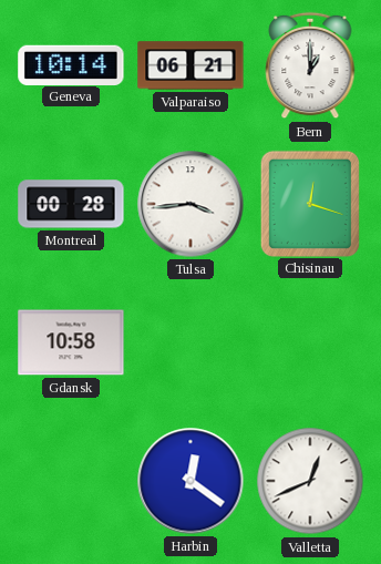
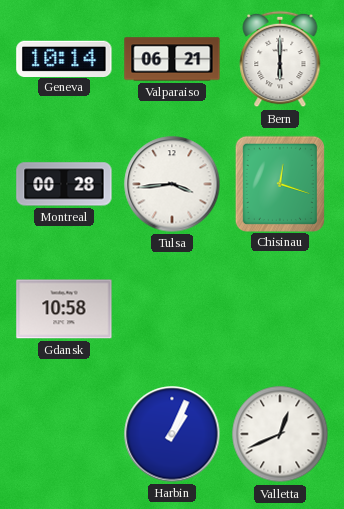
Bern: 1:00 -> 6:00 (280, 59)
Harbin: 12:21 -> 1:04 (172, 434)
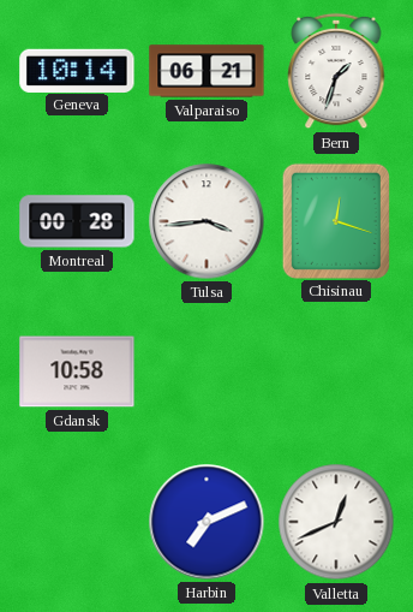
Bern: 6:00 -> 1:33 (336, 71)
Harbin: 1:04 -> 7:11 (206, 522)
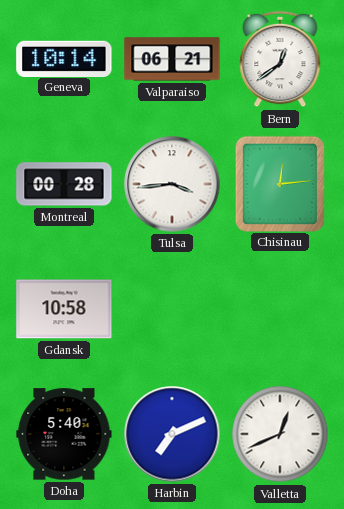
Bern: 1:33 -> 12:39 (280, 59)
Chisinau: 12:18 -> 12:14 (279, 183)
Doha: none -> 5:40 (64, 434)
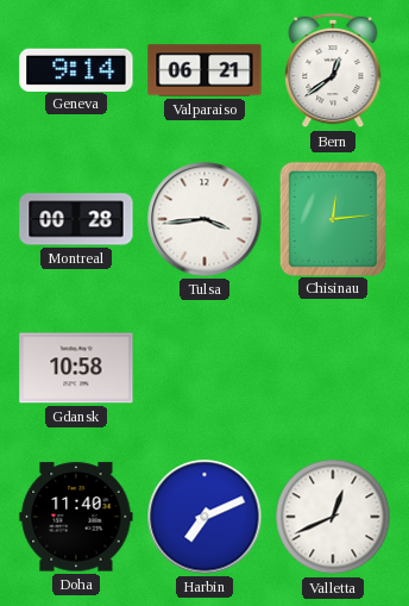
Geneva: 10:14 -> 9:14 (76, 69)
Doha: 5:40 -> 11:40 (76, 517)
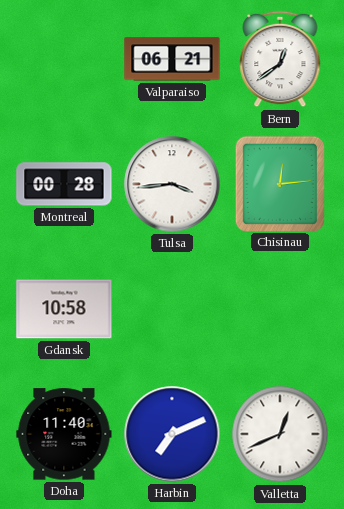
Geneva: 9:14 -> none (76, 69)
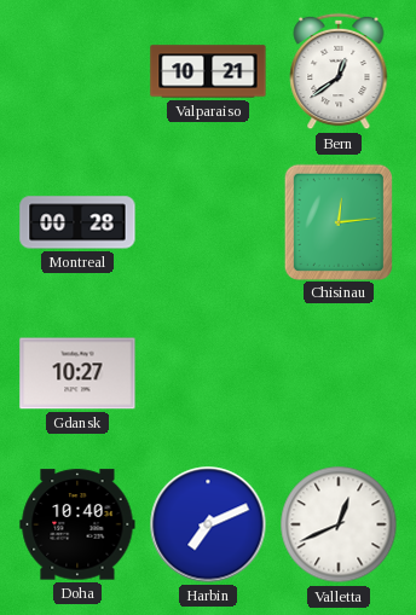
Valparaiso: 06:21 -> 10:21 (208, 71)
Tulsa: 3:44 -> none (172, 184)
Gdansk: 10:58 -> 10:27 (77, 373)
Doha: 11:40 -> 10:40 (77, 524)
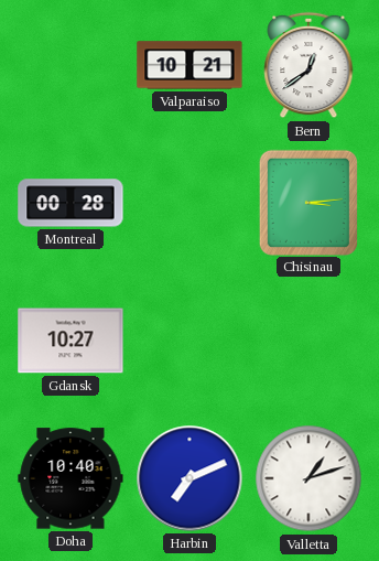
Chisinau: 12:14 -> 3:14 (307, 202)
Valletta: 12:41 -> 1:12 (308, 478)
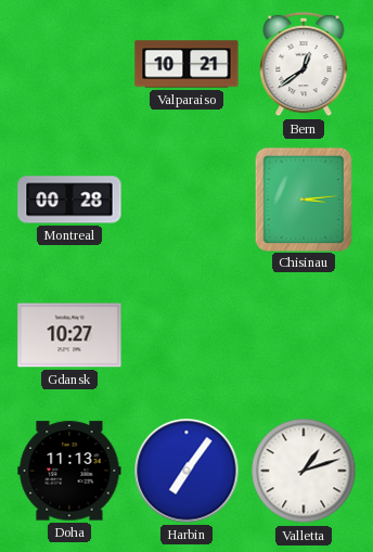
Doha: 10:40 -> 11:13 (69, 471)
Harbin: 7:11 -> 7:06 (186, 471)
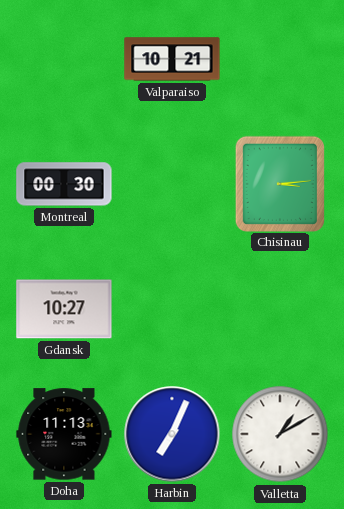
Bern: 12:39 -> none (304, 64)
Montreal: 00:28 -> 00:30 (64, 184)
Harbin: 7:06 -> 7:04 (172, 434)
Valletta: 1:12 -> 1:10 (280, 434)
